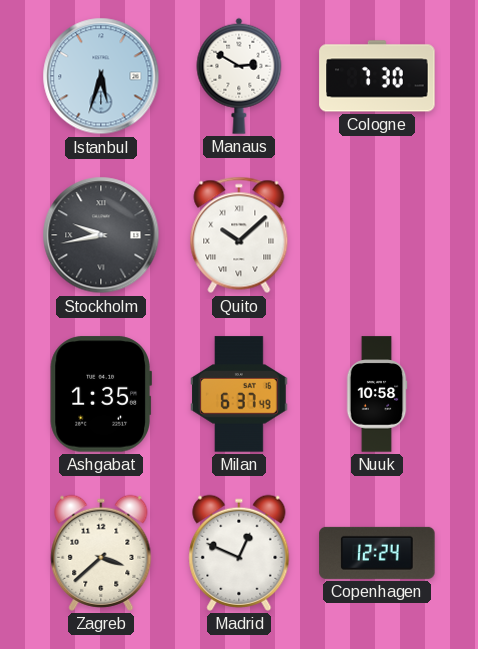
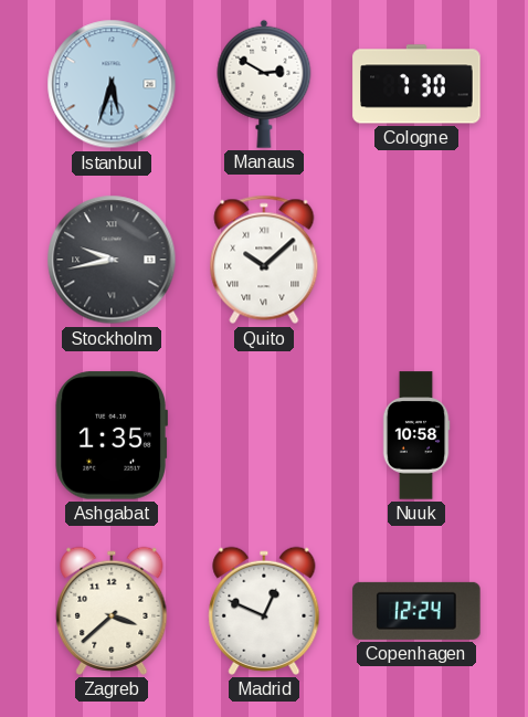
Milan: 6:37 -> none (239, 394)
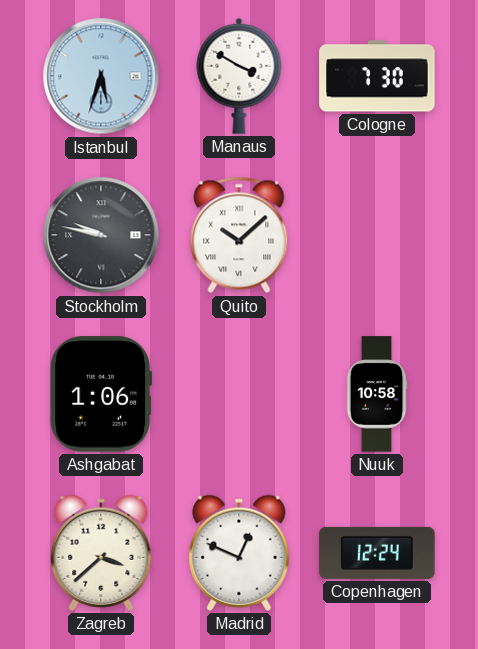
Manaus: 2:50 -> 3:50 (239, 76)
Stockholm: 9:43 -> 9:47 (101, 235)
Ashgabat: 1:35 -> 1:06 (101, 394)
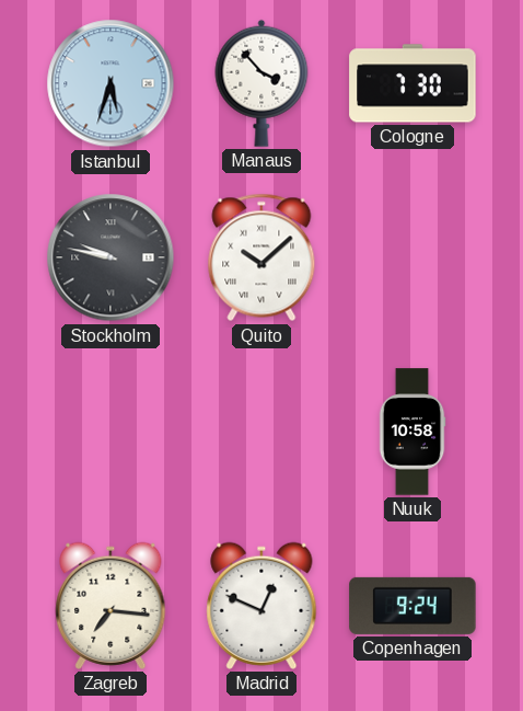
Manaus: 3:50 -> 3:53 (261, 83)
Ashgabat: 1:06 -> none (101, 394)
Zagreb: 3:38 -> 7:16 (111, 606)
Copenhagen: 12:24 -> 9:24 (412, 606)
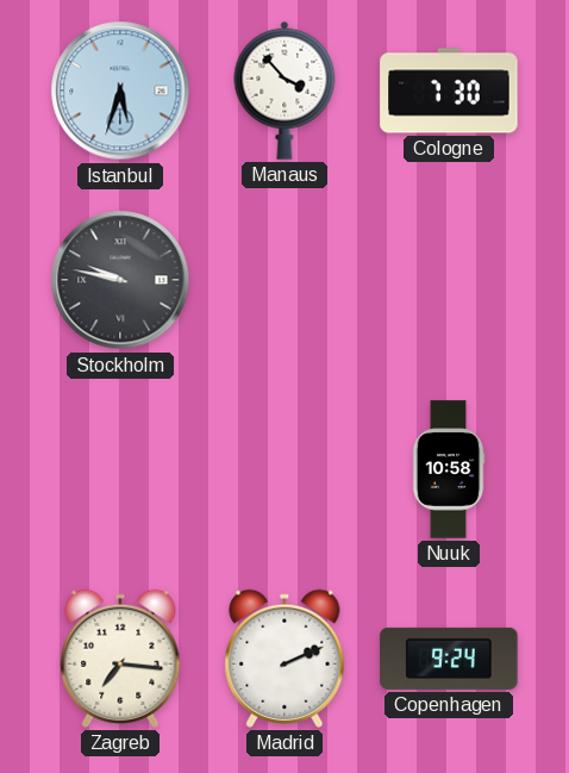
Quito: 10:08 -> none (261, 257)
Madrid: 12:49 -> 2:11 (284, 659)
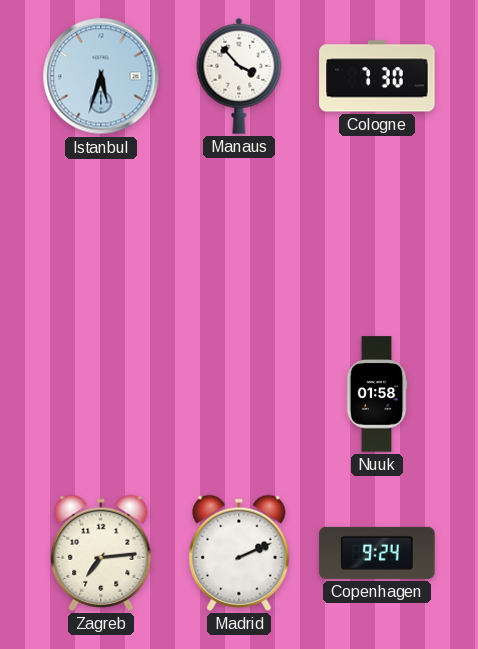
Stockholm: 9:47 -> none (120, 280)
Nuuk: 10:58 -> 01:58 (377, 394)
Zagreb: 7:16 -> 7:14 (101, 553)
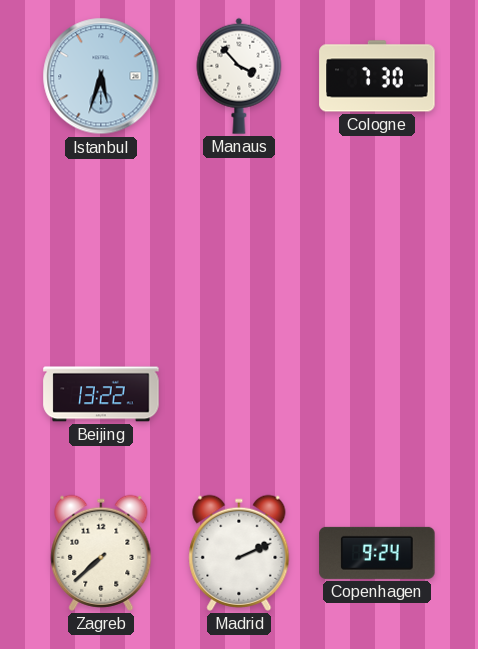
Beijing: none -> 13:22 (101, 394)
Nuuk: 01:58 -> none (377, 394)
Zagreb: 7:14 -> 7:38 (101, 553)
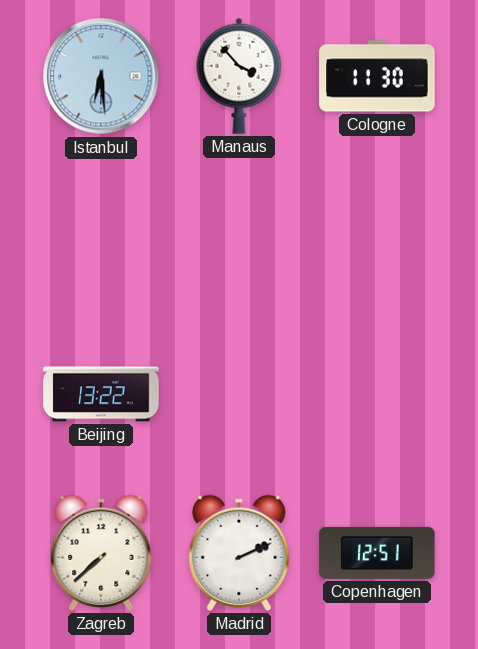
Istanbul: 5:33 -> 6:29 (101, 76)
Cologne: 7:30 -> 11:30 (377, 76)
Copenhagen: 9:24 -> 12:51 (377, 553)
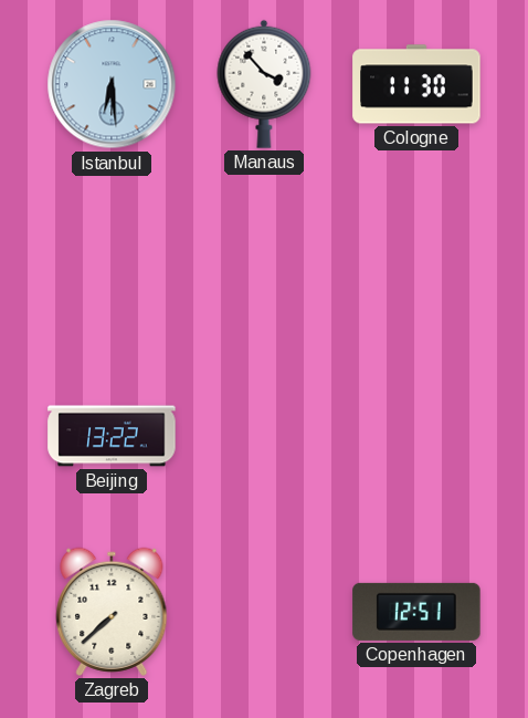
Madrid: 2:11 -> none (239, 553)
